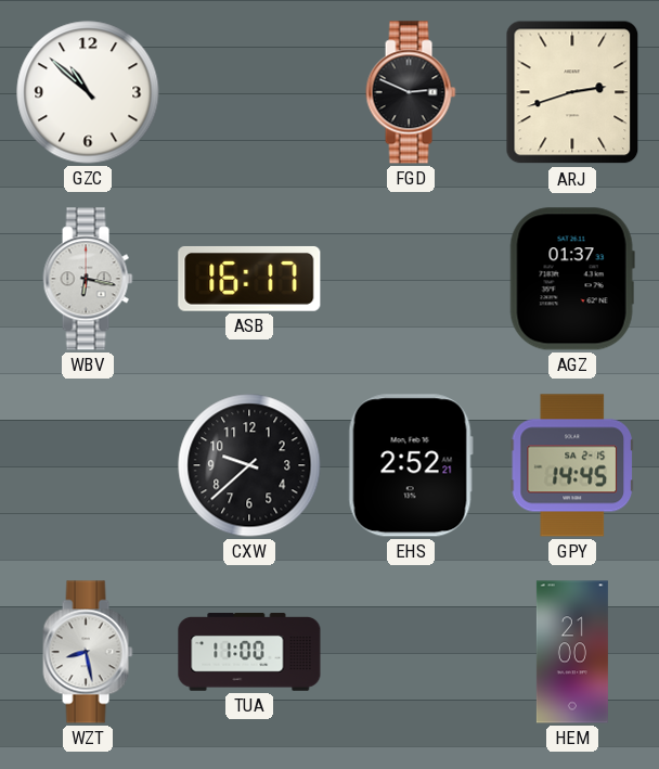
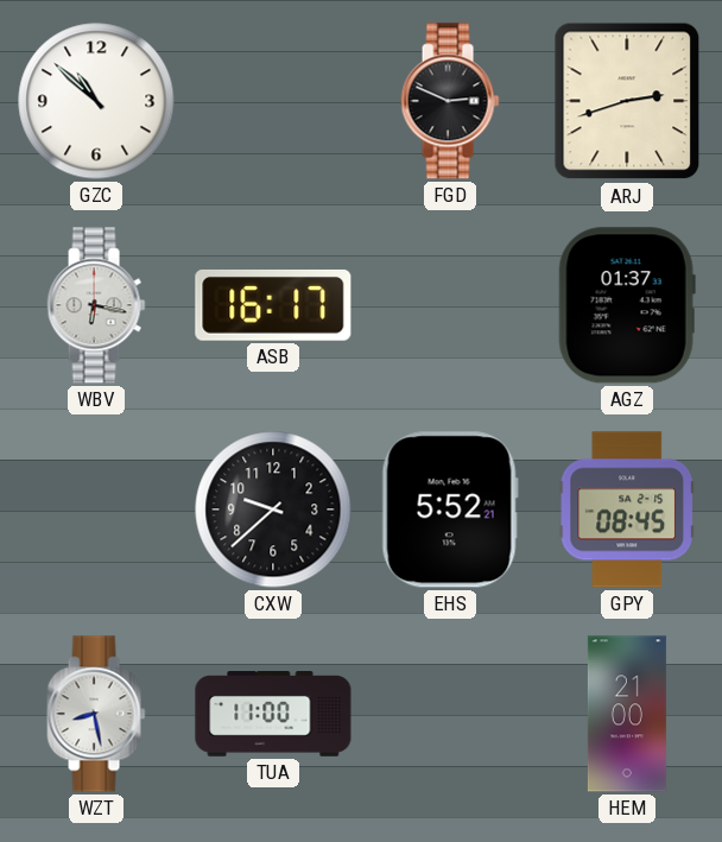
EHS: 2:52 -> 5:52 (450, 509)
GPY: 14:45 -> 08:45 (626, 509)
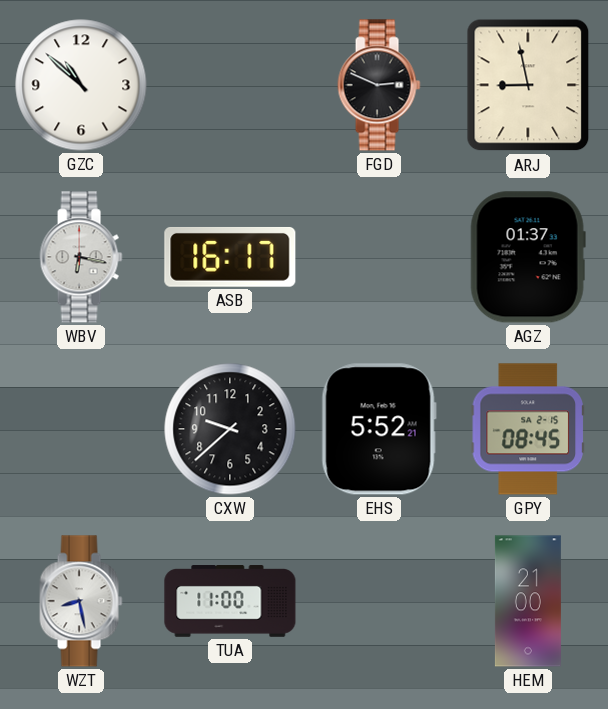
ARJ: 2:42 -> 8:58 (528, 85)
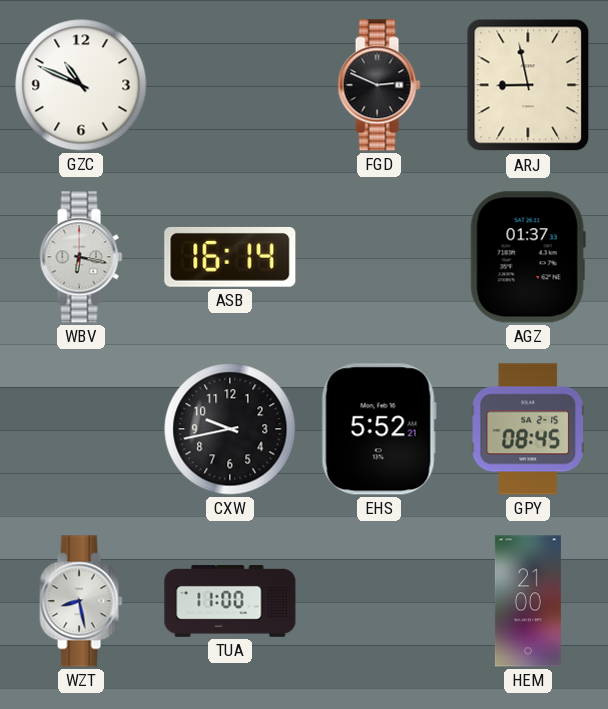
GZC: 10:52 -> 10:49 (81, 85)
ASB: 16:17 -> 16:14 (230, 257)
CXW: 9:38 -> 9:43 (230, 429)
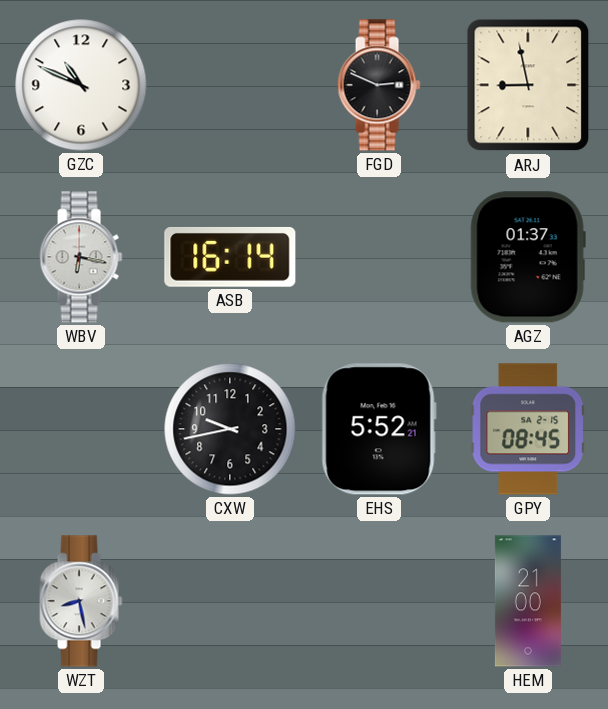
TUA: 11:00 -> none (230, 602)
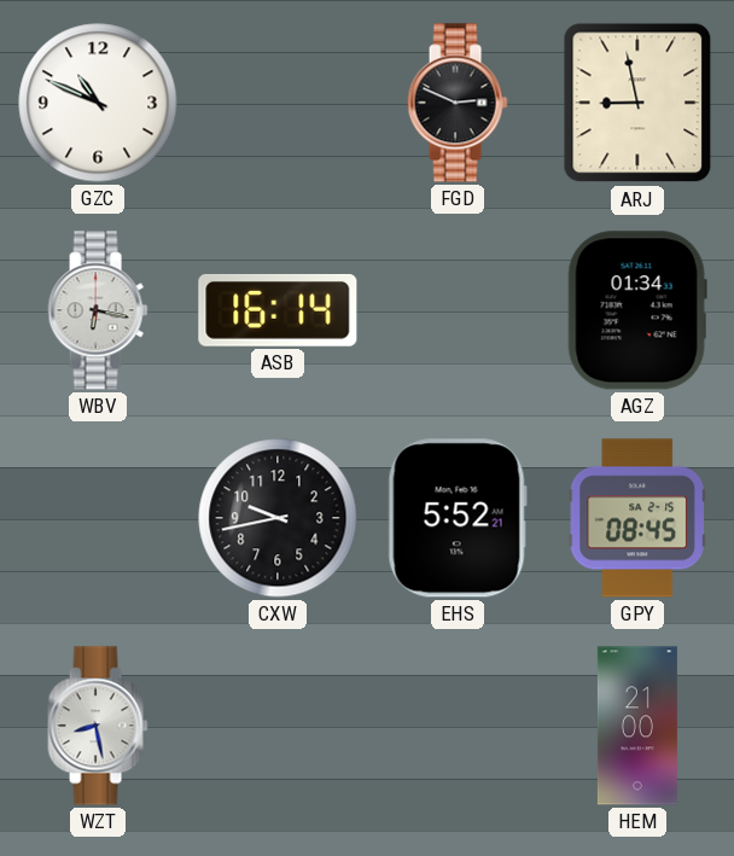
AGZ: 01:37 -> 01:34 (637, 310)
